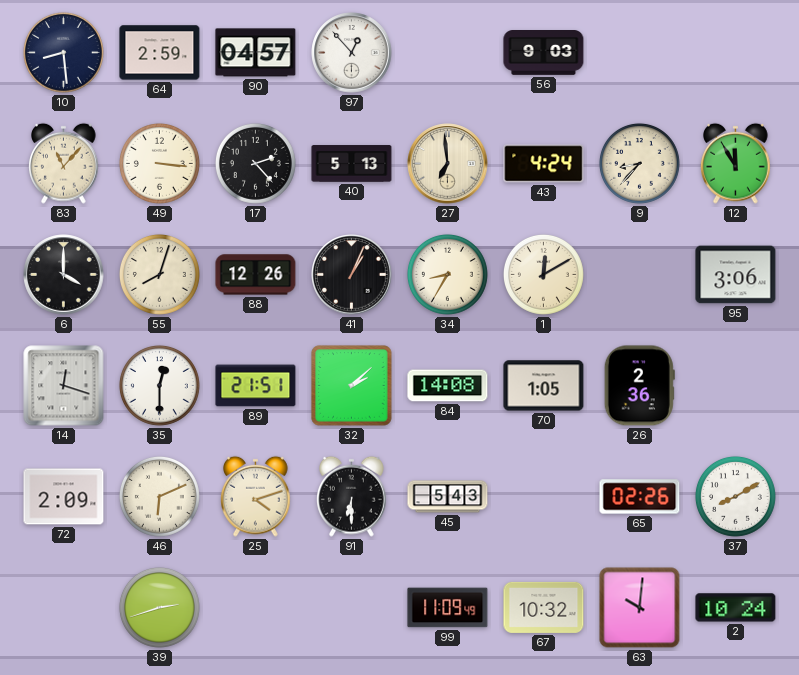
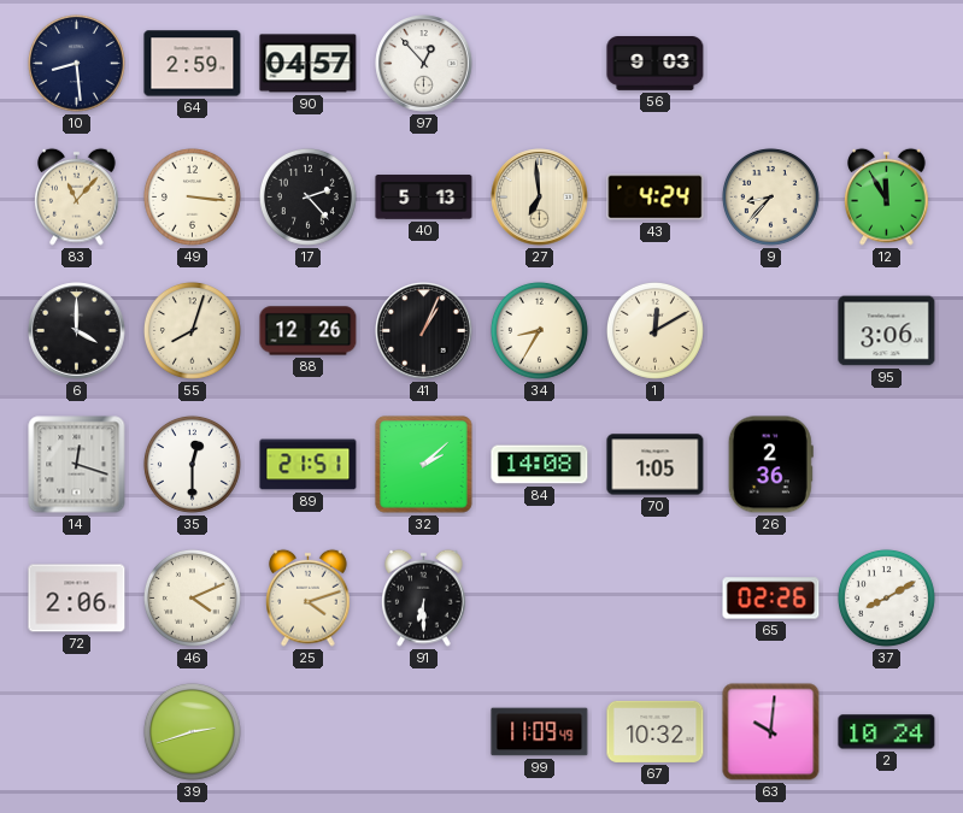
72: 2:09 -> 2:06 (77, 599)
46: 6:11 -> 4:11 (192, 597)
45: 5:43 -> none (448, 497)
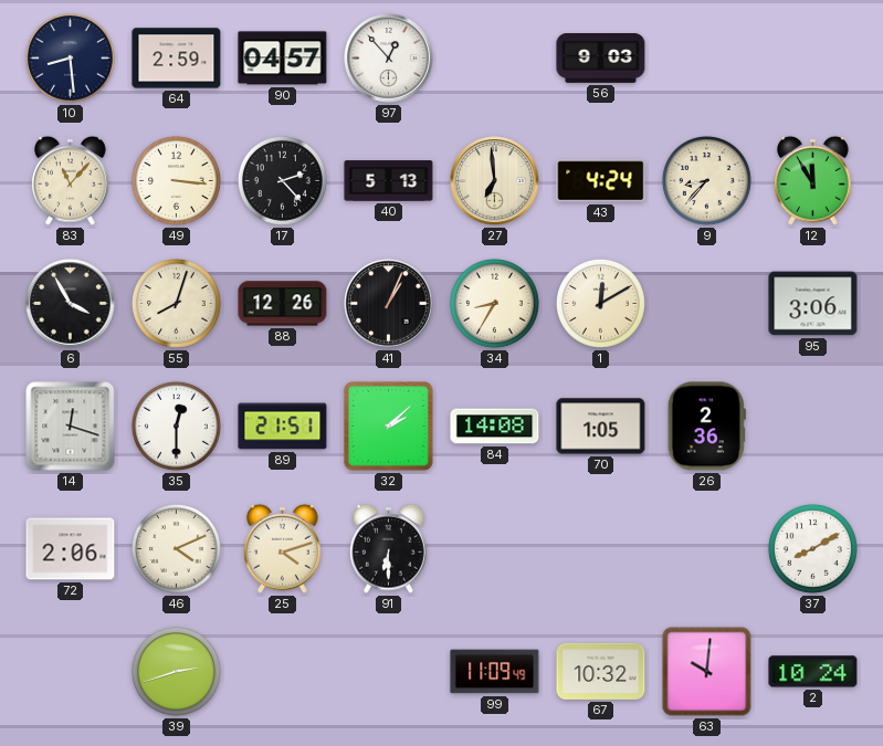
6: 4:00 -> 3:55 (71, 304)
65: 02:26 -> none (771, 599)
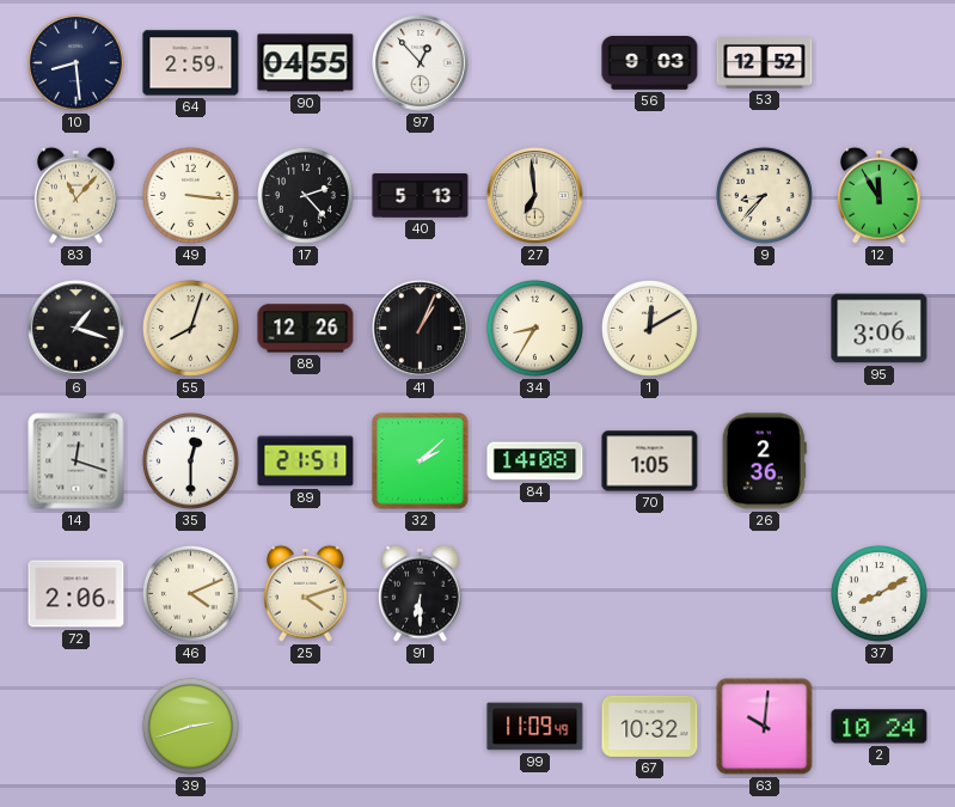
90: 04:57 -> 04:55 (306, 63)
53: none -> 12:52 (765, 63)
43: 4:24 -> none (601, 181)
6: 3:55 -> 1:18 (76, 329)
